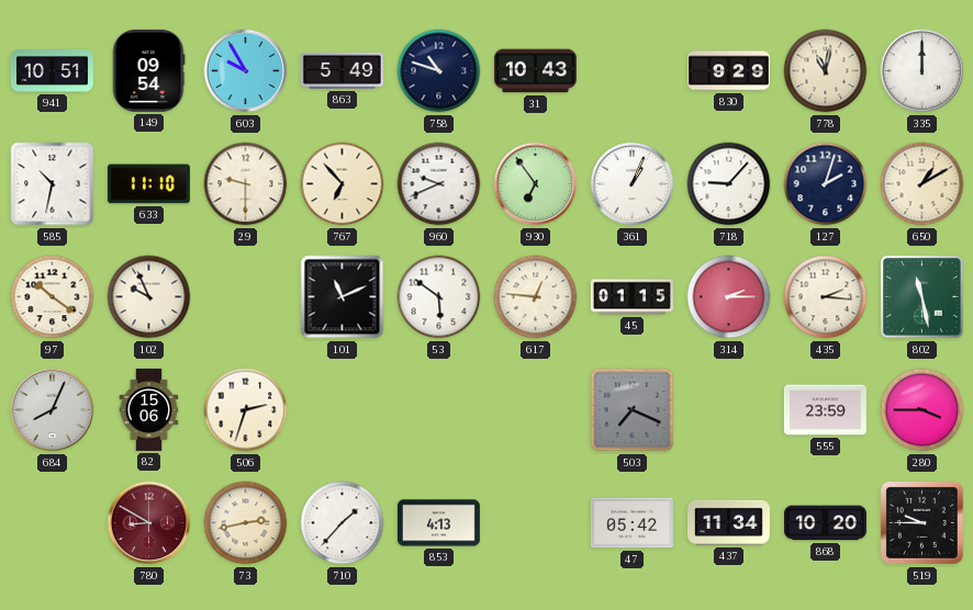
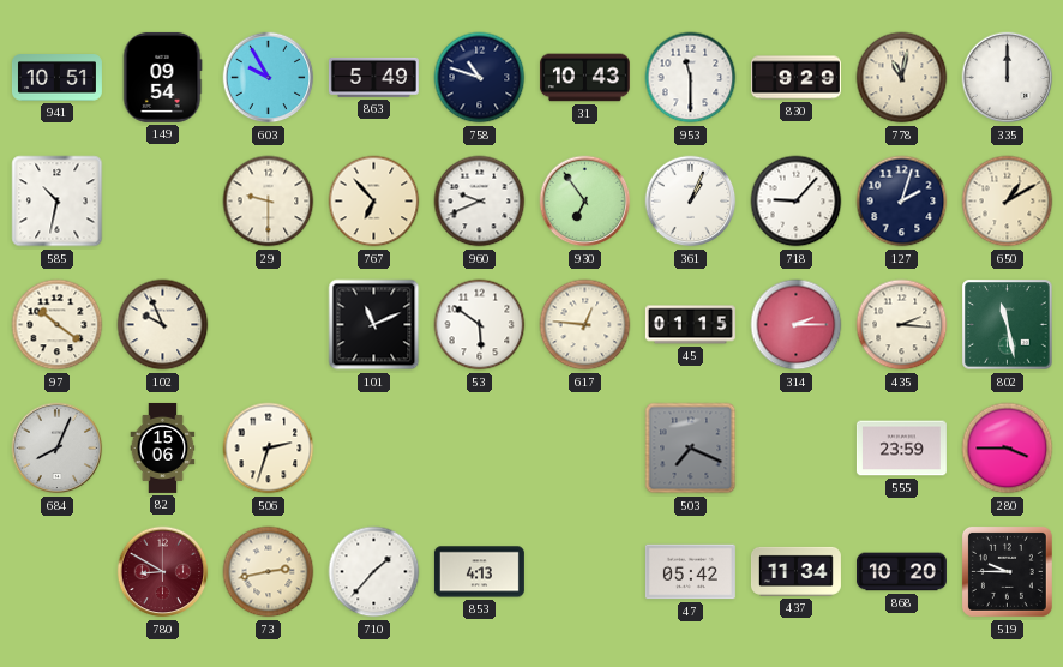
953: none -> 11:30 (691, 78)
633: 11:10 -> none (148, 184)
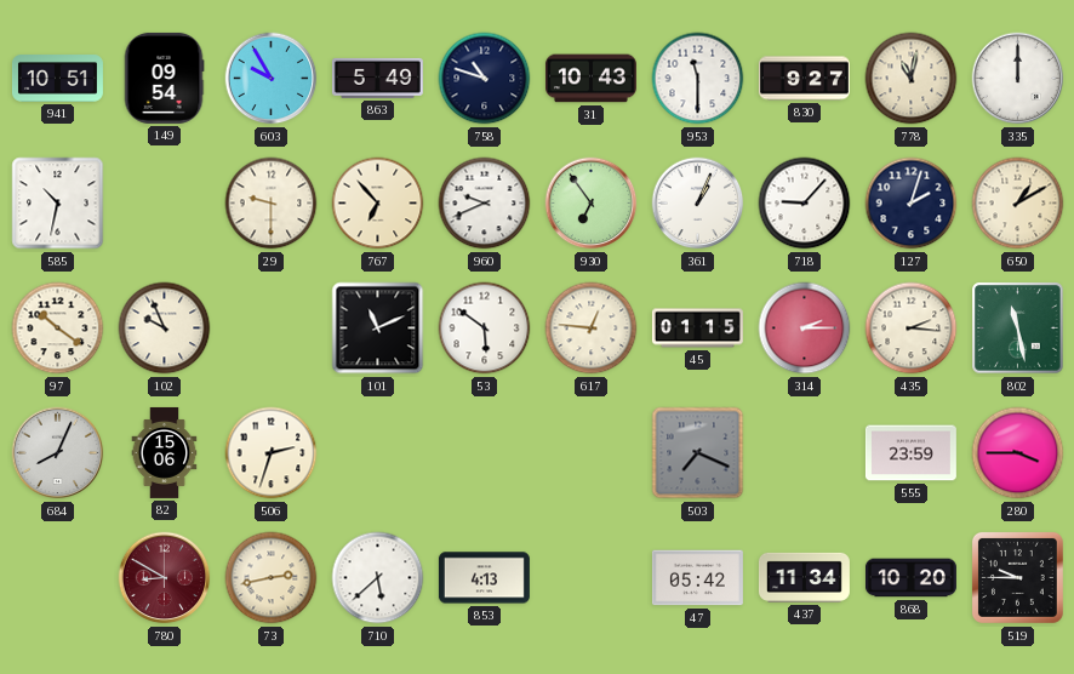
830: 9:29 -> 9:27 (804, 79)
710: 1:37 -> 5:38 (378, 578)
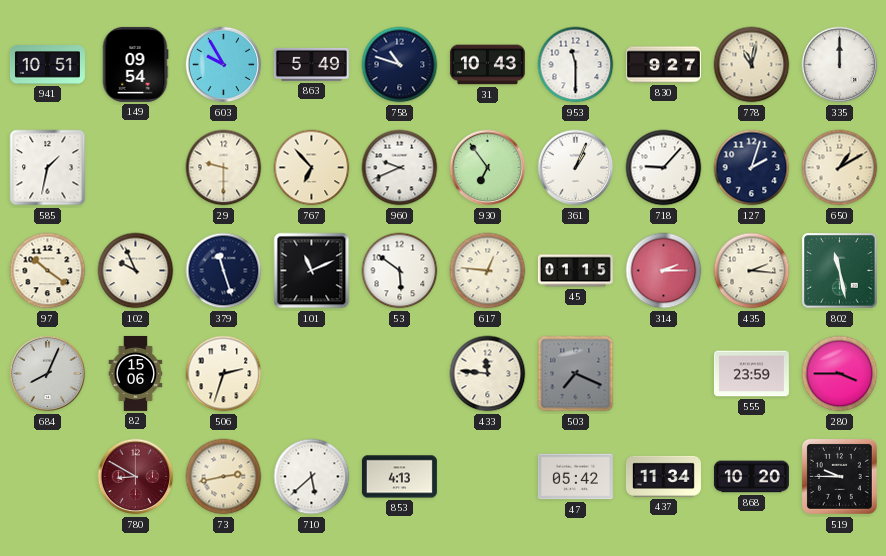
585: 10:32 -> 1:32 (48, 168)
379: none -> 11:27 (224, 271)
433: none -> 11:46 (488, 374)
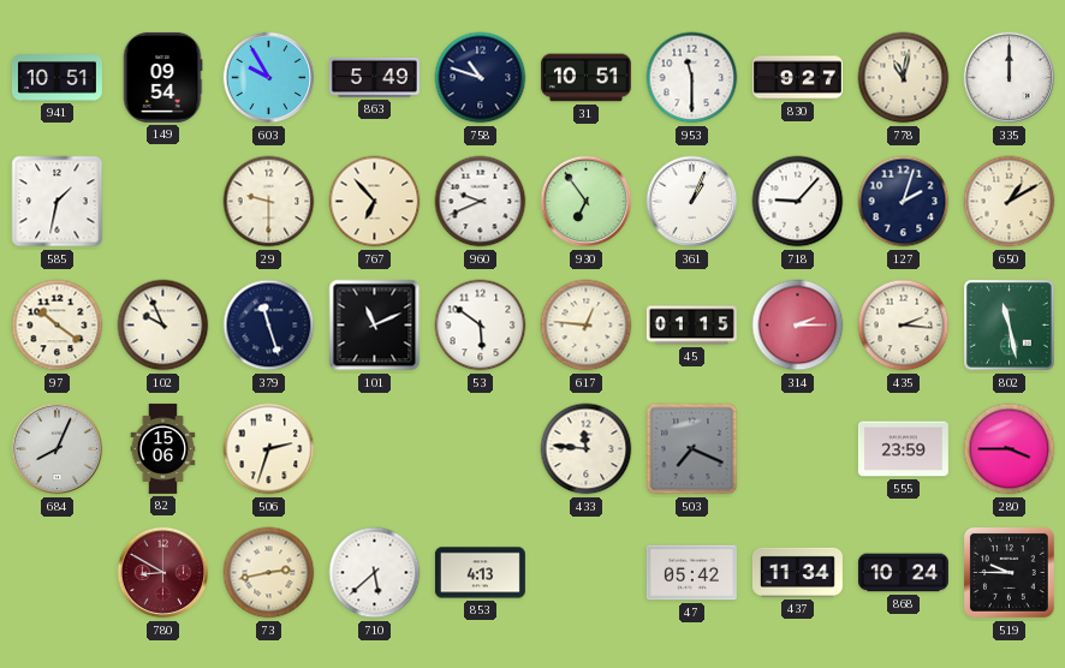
31: 10:43 -> 10:51 (585, 78)
868: 10:20 -> 10:24 (903, 573)
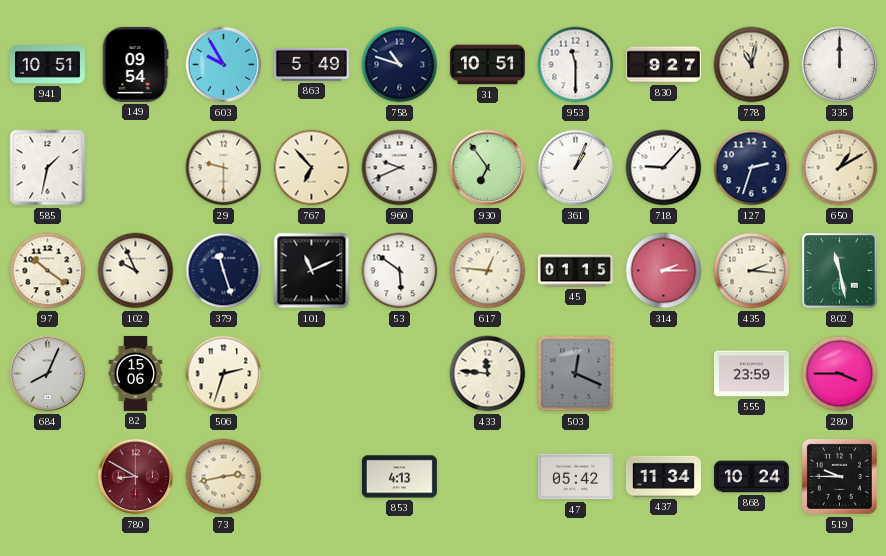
127: 2:03 -> 2:33 (752, 168)
503: 7:19 -> 12:19 (576, 374)
710: 5:38 -> none (375, 573)
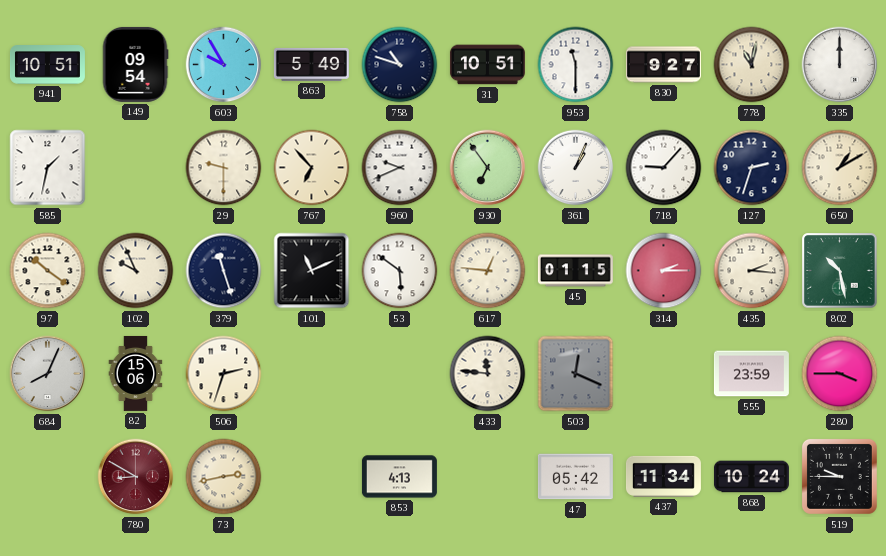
802: 11:28 -> 10:28 (840, 271)
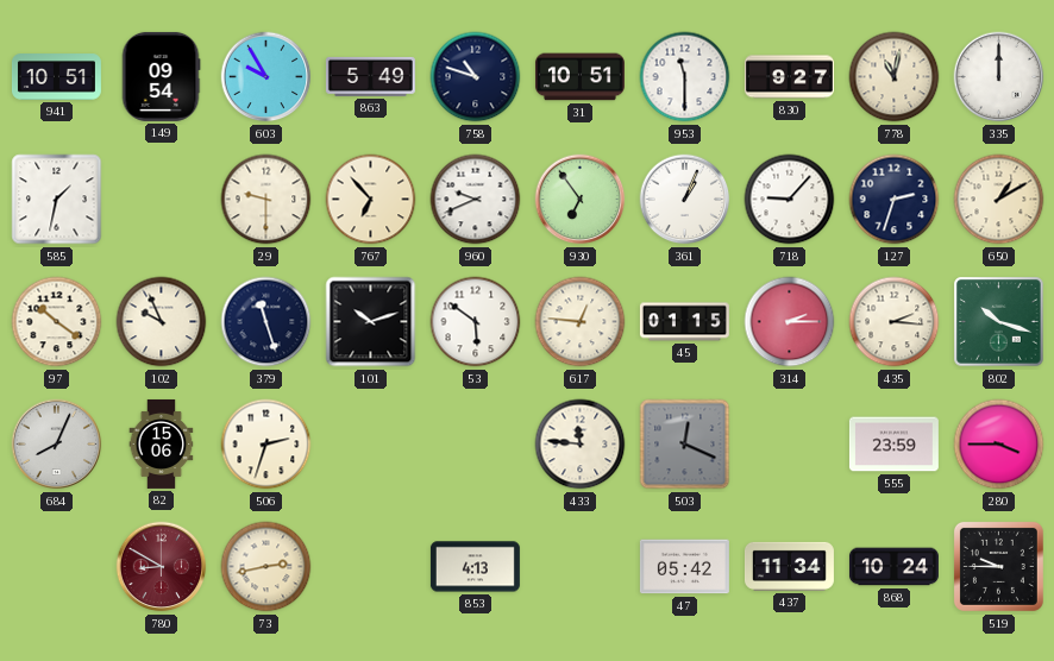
101: 11:11 -> 10:12 (371, 322)
802: 10:28 -> 10:18 (999, 322)
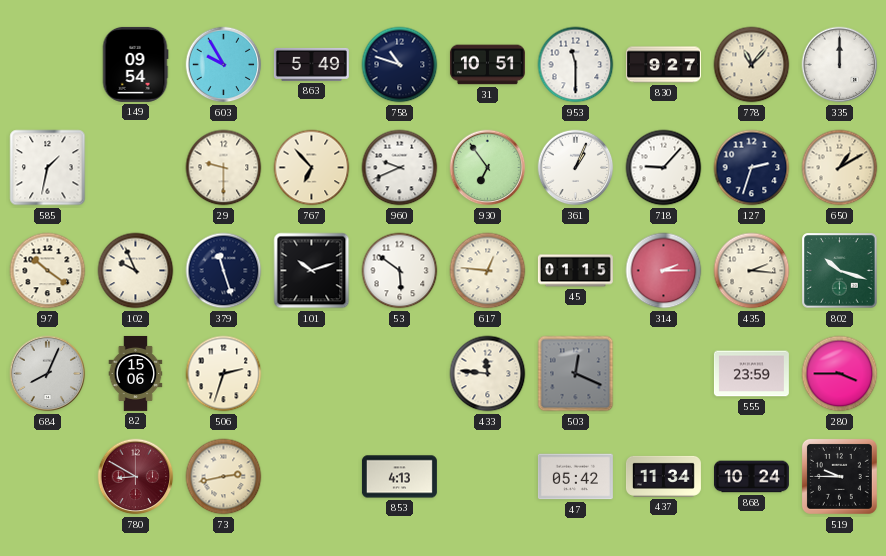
941: 10:51 -> none (56, 77)
778: 11:02 -> 11:07 (752, 65)
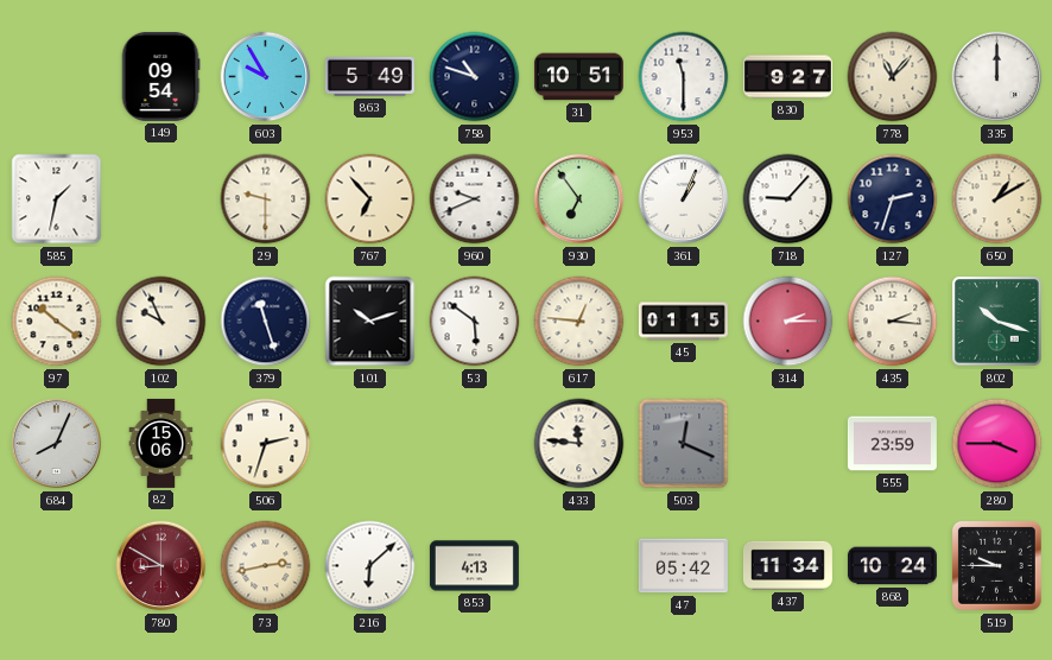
216: none -> 6:08 (370, 566)
